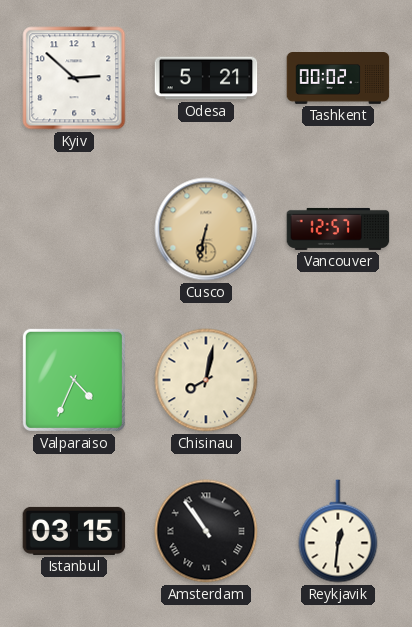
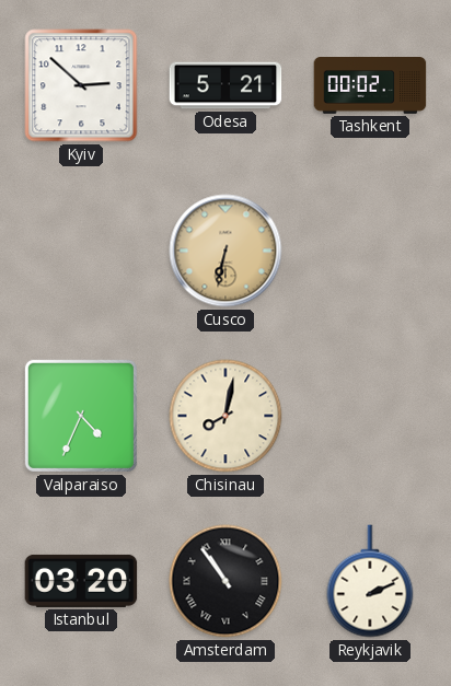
Vancouver: 12:57 -> none (338, 229)
Istanbul: 03:15 -> 03:20 (81, 581)
Reykjavik: 12:31 -> 2:11 (370, 581)
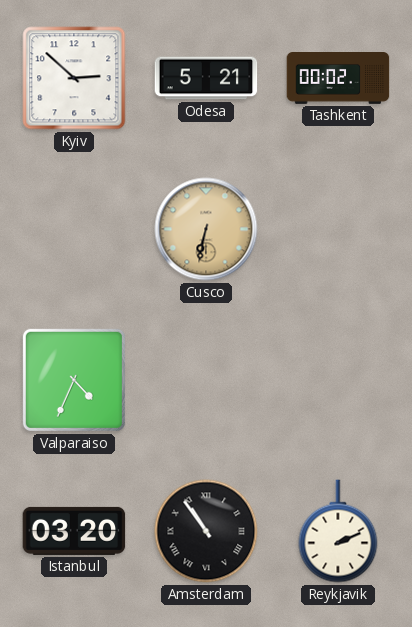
Chisinau: 8:02 -> none (225, 416)
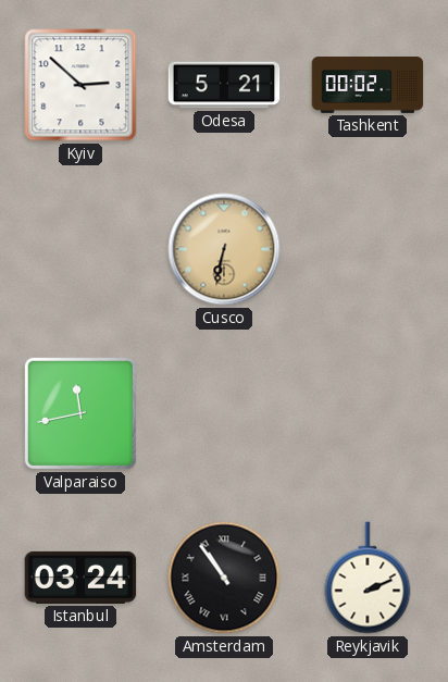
Valparaiso: 4:34 -> 11:43 (80, 413)
Istanbul: 03:20 -> 03:24 (80, 578)
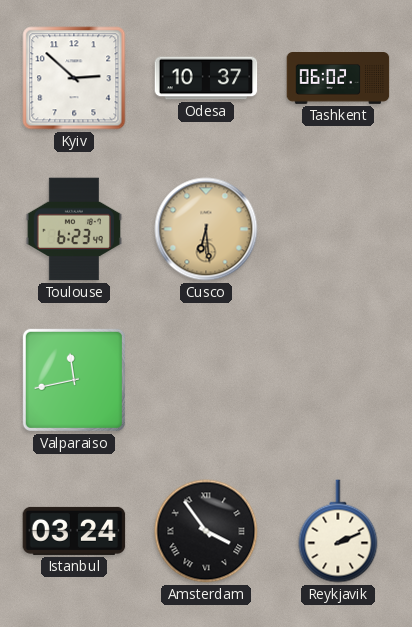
Odesa: 5:21 -> 10:37 (206, 78)
Tashkent: 00:02 -> 06:02 (338, 79)
Toulouse: none -> 6:23 (73, 229)
Cusco: 6:32 -> 6:29 (206, 229)
Amsterdam: 10:54 -> 3:54 (206, 531)
